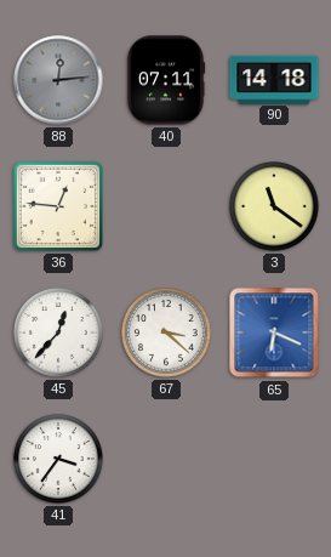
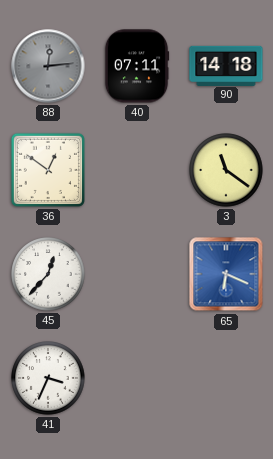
36: 12:46 -> 12:51 (48, 170)
67: 3:22 -> none (166, 333)
41: 3:36 -> 3:34 (48, 378)
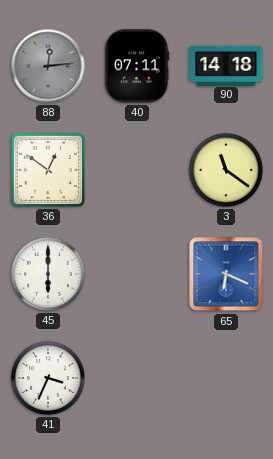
45: 12:37 -> 6:00 (48, 274)
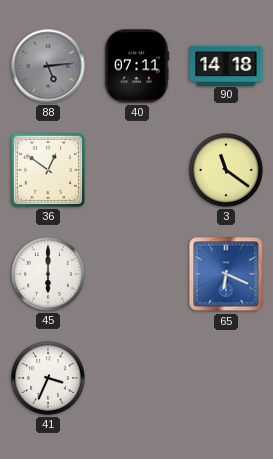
88: 12:14 -> 5:14 (48, 66)
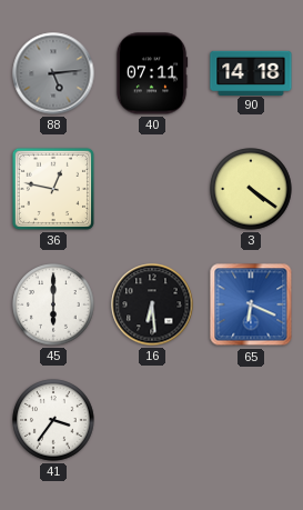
36: 12:51 -> 12:47 (53, 189)
3: 11:21 -> 4:21 (251, 189)
16: none -> 6:29 (152, 304)
41: 3:34 -> 3:36 (53, 420)
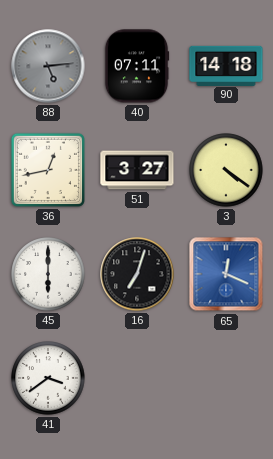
36: 12:47 -> 12:43 (48, 170)
51: none -> 3:27 (137, 170)
16: 6:29 -> 7:03 (137, 274)
65: 6:19 -> 12:19 (226, 274)
41: 3:36 -> 3:39 (48, 378)
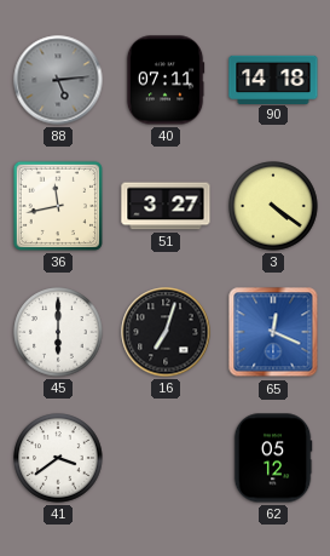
36: 12:43 -> 11:43 (58, 206)
62: none -> 05:12 (273, 458)
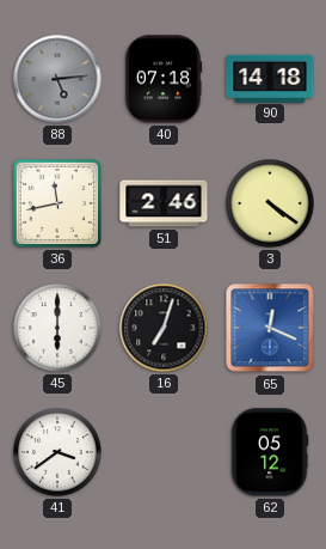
40: 07:11 -> 07:18 (164, 79)
51: 3:27 -> 2:46 (164, 203)
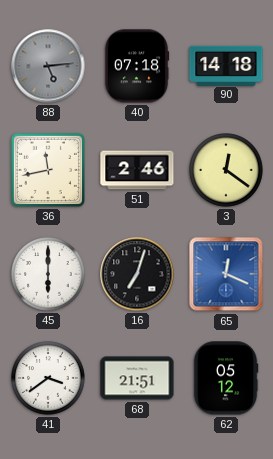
3: 4:21 -> 12:21 (226, 170)
68: none -> 21:51 (137, 378)
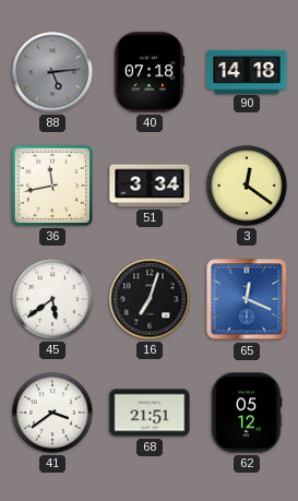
51: 2:46 -> 3:34 (150, 186)
45: 6:00 -> 5:39 (52, 299)
